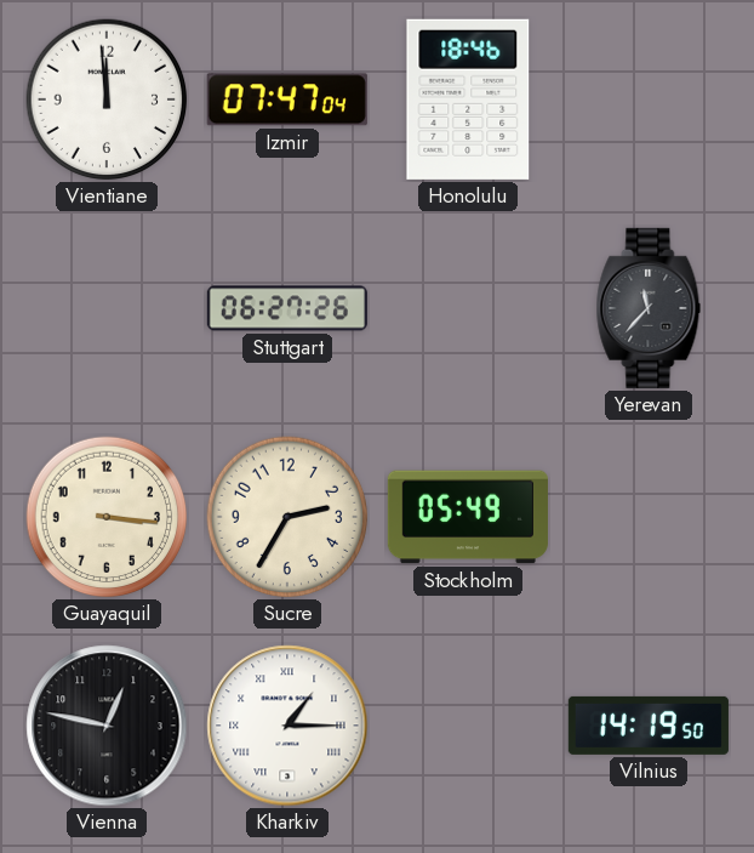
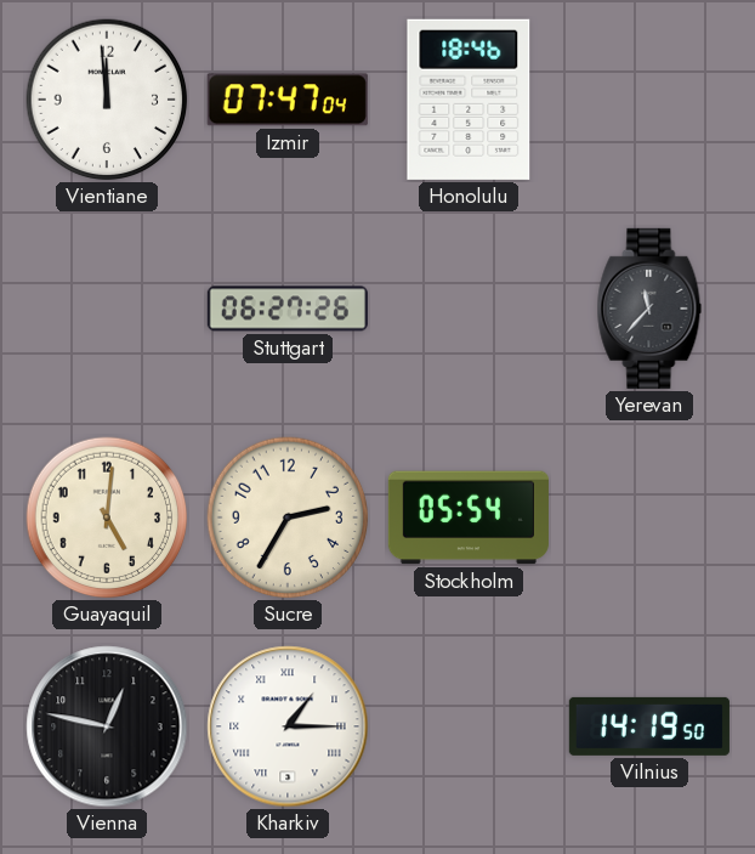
Guayaquil: 3:16 -> 5:01 (107, 518)
Stockholm: 05:49 -> 05:54 (469, 518)
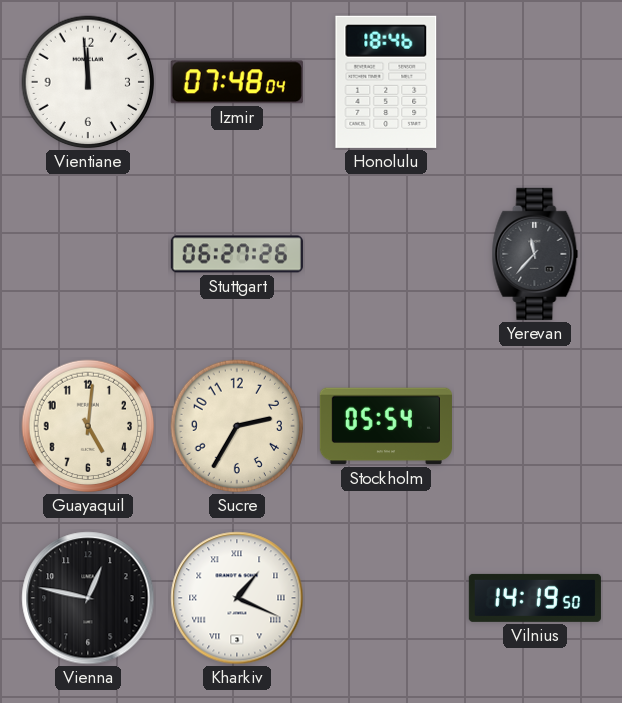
Izmir: 07:47 -> 07:48 (237, 82)
Kharkiv: 1:15 -> 1:19 (237, 598)
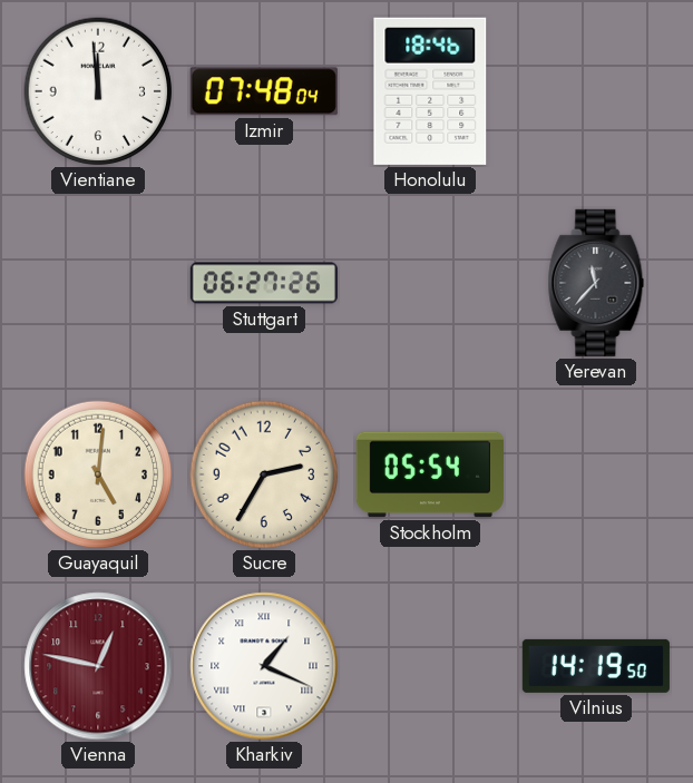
Vienna dial: black -> burgundy (98, 666)
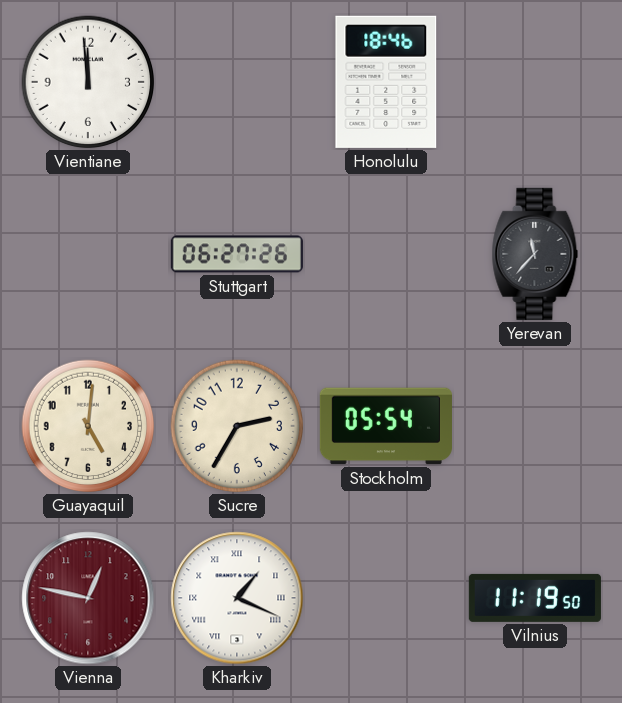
Izmir: 07:48 -> none (264, 91)
Vilnius: 14:19 -> 11:19 (535, 598)
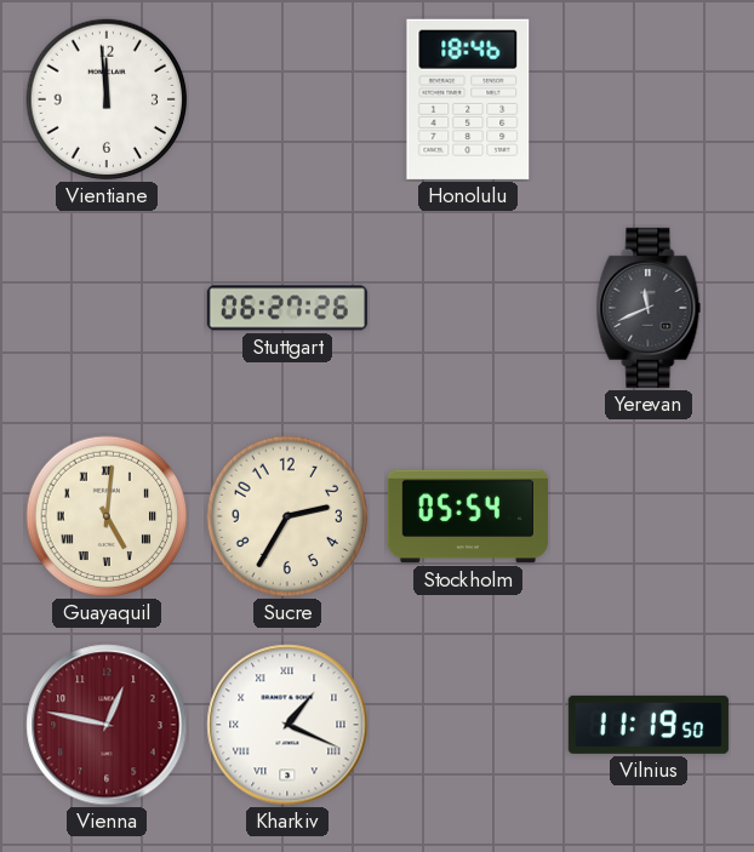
Yerevan: 11:37 -> 11:41 (649, 308)
Guayaquil numerals: Arabic -> Roman (107, 516)
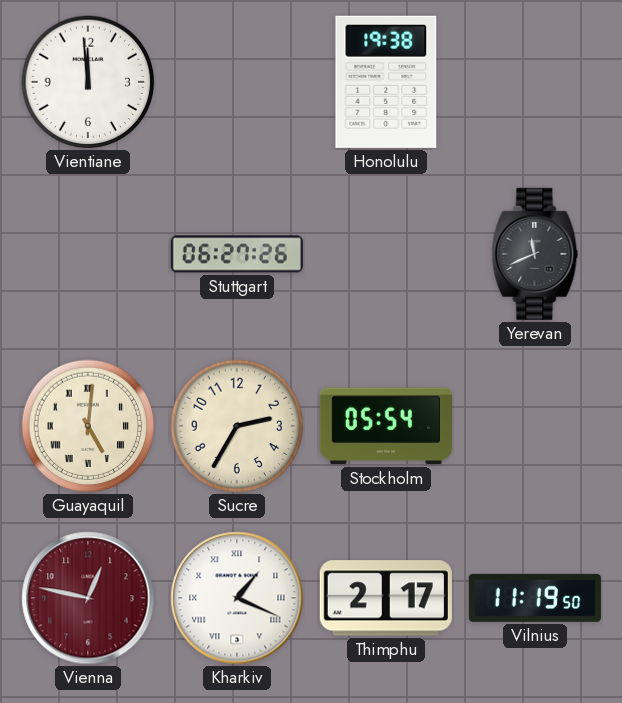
Honolulu: 18:46 -> 19:38 (386, 82)
Thimphu: none -> 2:17 (386, 598)
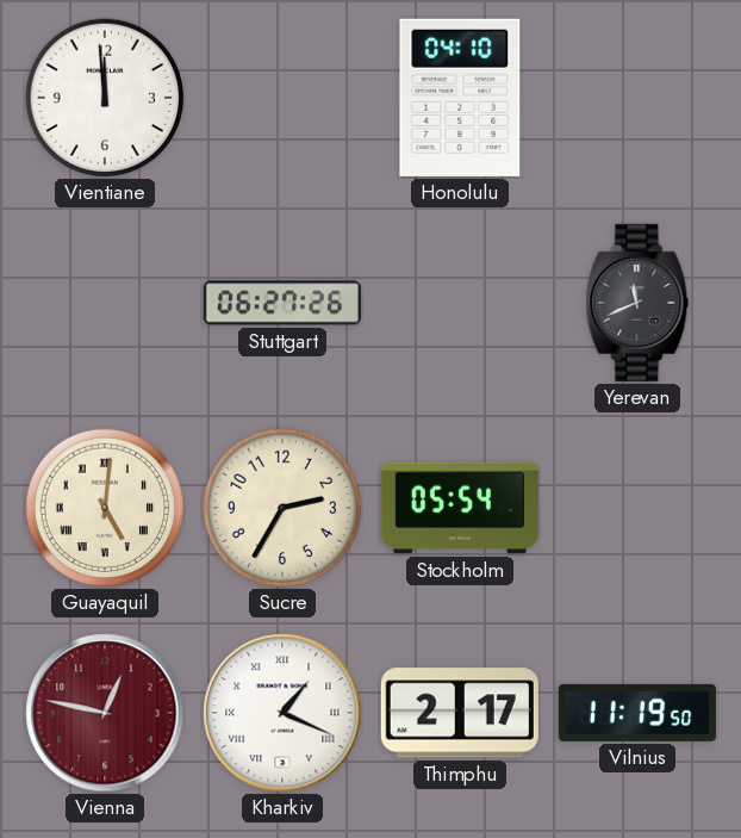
Honolulu: 19:38 -> 04:10 (460, 98)
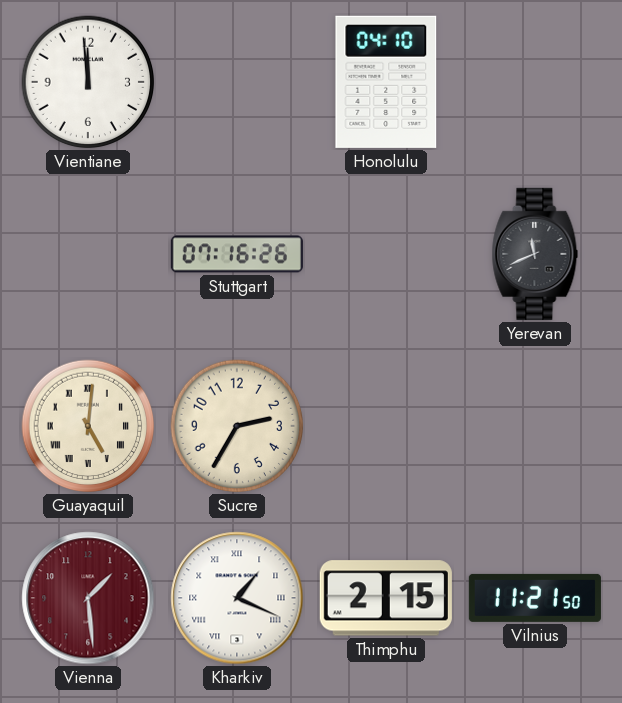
Stuttgart: 06:27 -> 07:16 (237, 254)
Stockholm: 05:54 -> none (460, 508)
Vienna: 12:47 -> 1:29 (88, 598)
Thimphu: 2:17 -> 2:15 (386, 598)
Vilnius: 11:19 -> 11:21 (535, 598)
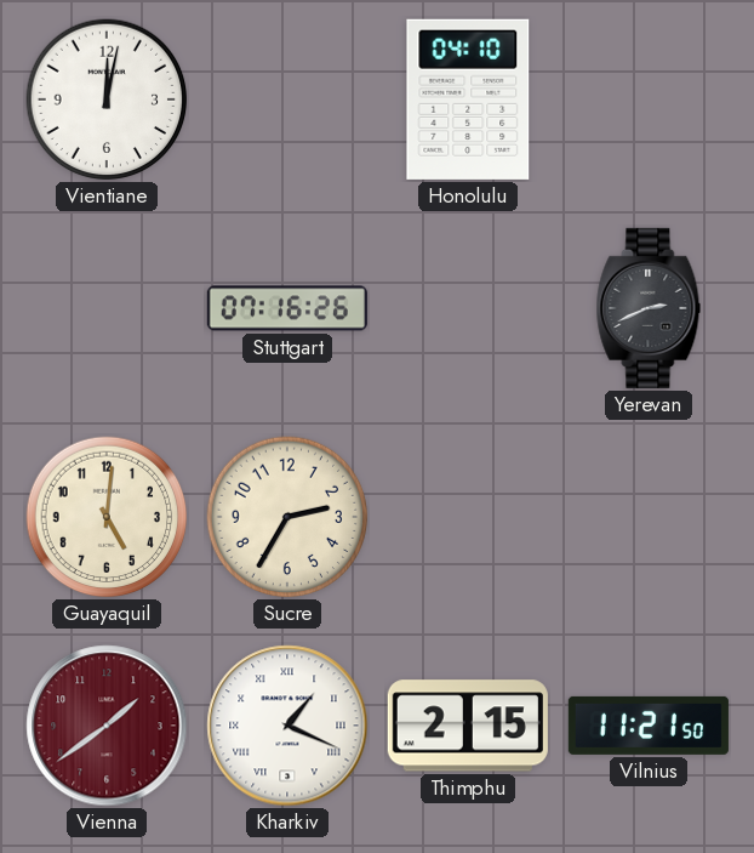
Vientiane: 11:59 -> 12:02 (107, 99)
Yerevan: 11:41 -> 2:41 (649, 308)
Guayaquil numerals: Roman -> Arabic (107, 517)
Vienna: 1:29 -> 1:39 (107, 726)
